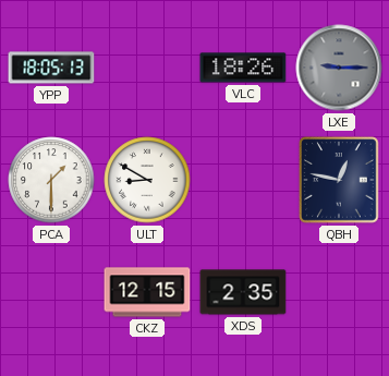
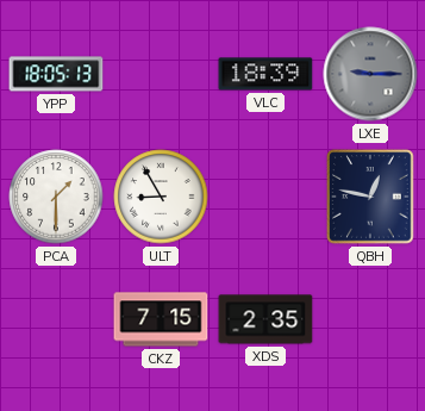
VLC: 18:26 -> 18:39 (265, 74)
ULT: 8:50 -> 8:55 (161, 197)
CKZ: 12:15 -> 7:15 (161, 319)
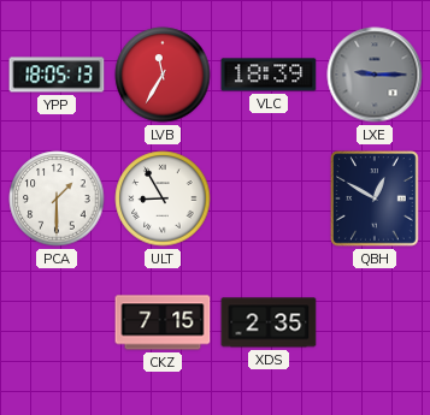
LVB: none -> 11:35 (163, 75)
QBH: 12:47 -> 12:50 (375, 198)
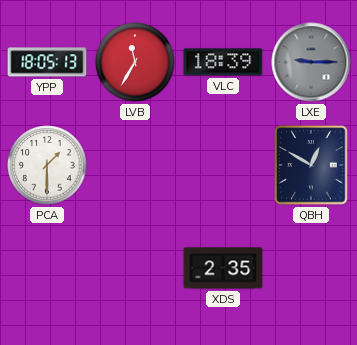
ULT: 8:55 -> none (163, 198)
CKZ: 7:15 -> none (163, 322)
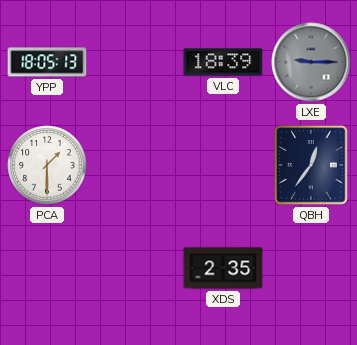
LVB: 11:35 -> none (135, 62)
QBH: 12:50 -> 12:36 (311, 165)
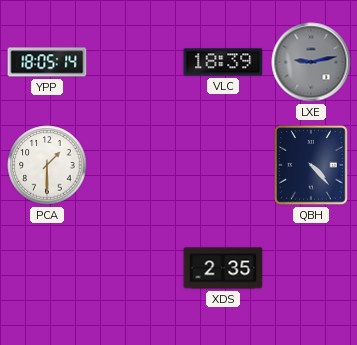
YPP: 18:05:13 -> 18:05:14 (47, 62)
LXE: 9:15 -> 9:13 (311, 62)
QBH: 12:36 -> 4:23 (311, 165)
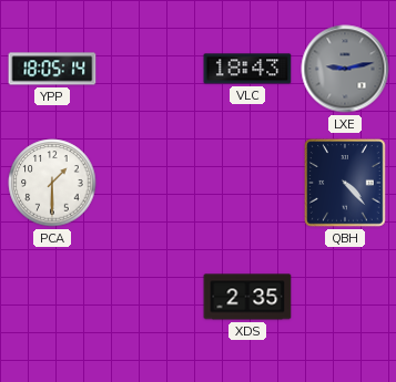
VLC: 18:39 -> 18:43 (247, 69)
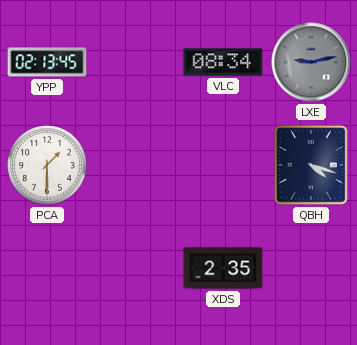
YPP: 18:05 -> 02:13 (47, 62)
VLC: 18:43 -> 08:34 (223, 62)
QBH: 4:23 -> 4:18 (311, 165)
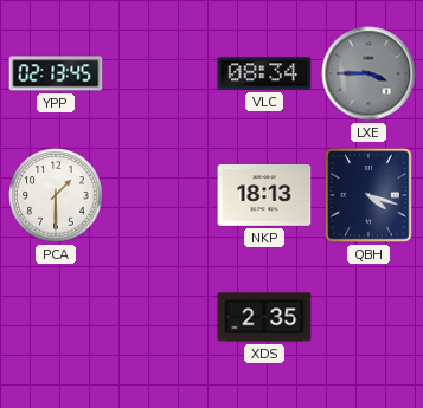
LXE: 9:13 -> 3:45 (368, 73)
NKP: none -> 18:13 (264, 196)
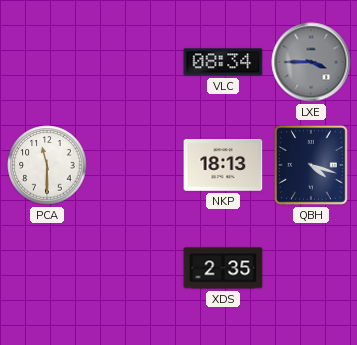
YPP: 02:13 -> none (56, 73)
PCA: 1:30 -> 11:30 (47, 165)
